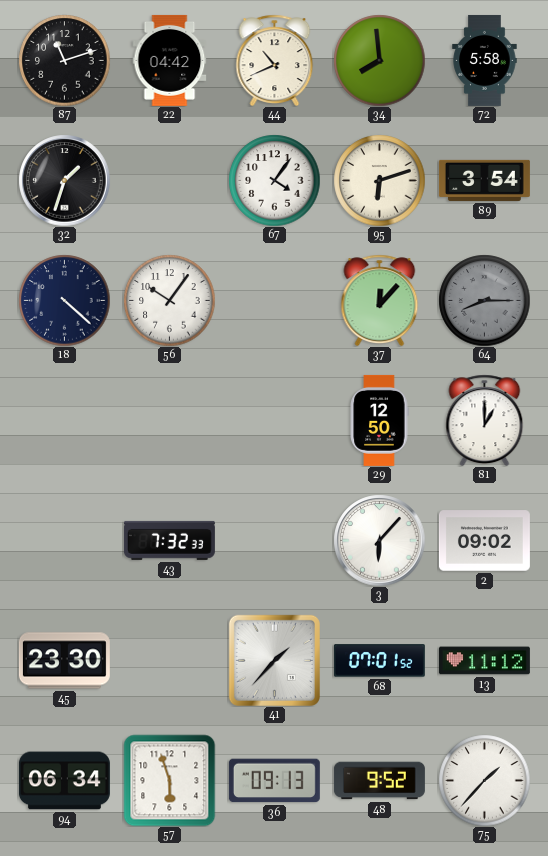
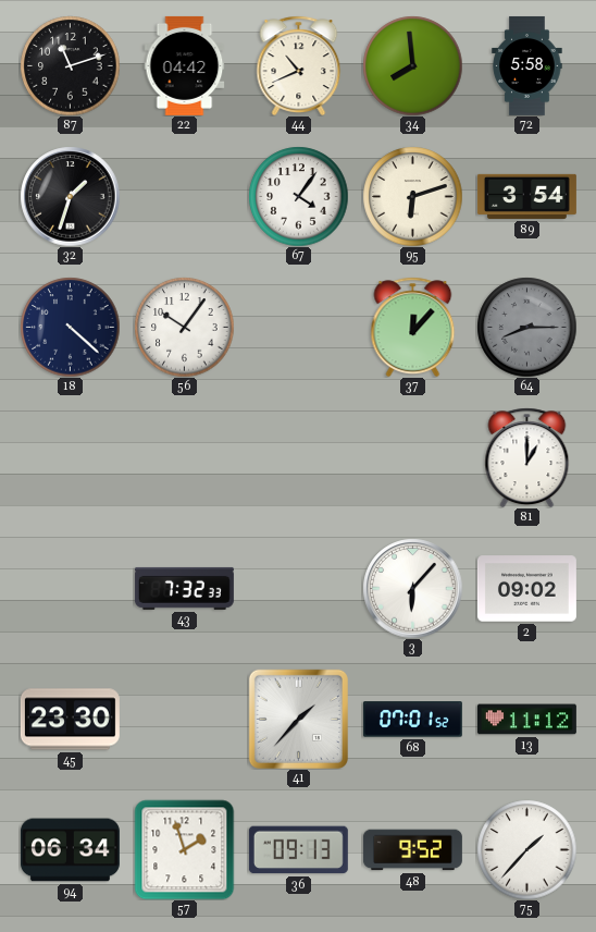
29: 12:50 -> none (379, 420)
57: 5:57 -> 1:57 (184, 849)
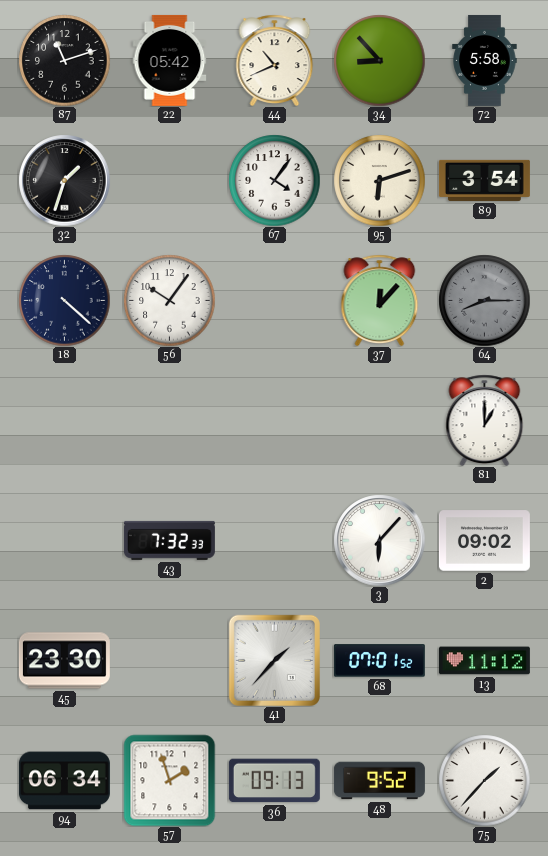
22: 04:42 -> 05:42 (170, 60)
34: 7:59 -> 8:53 (379, 60)
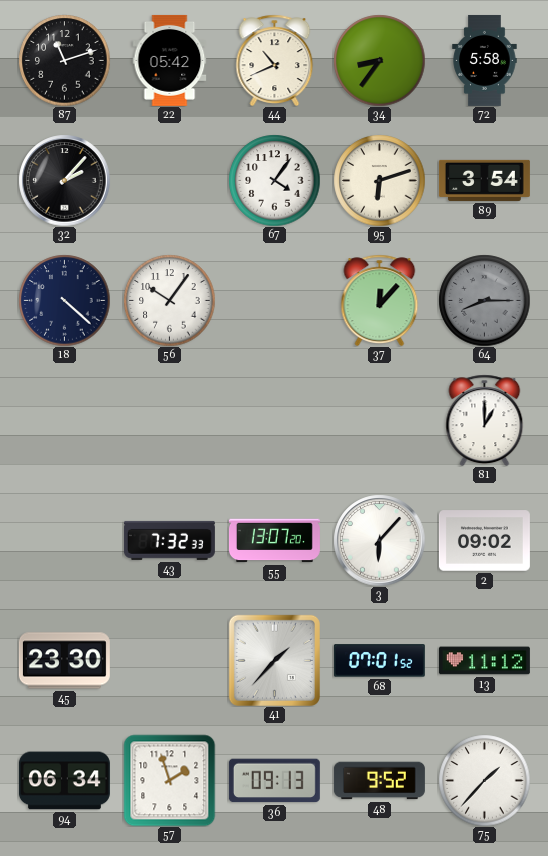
34: 8:53 -> 8:36 (379, 60)
32: 1:33 -> 2:07 (64, 180)
55: none -> 13:07 (274, 541)
